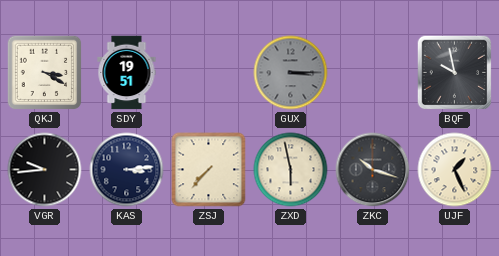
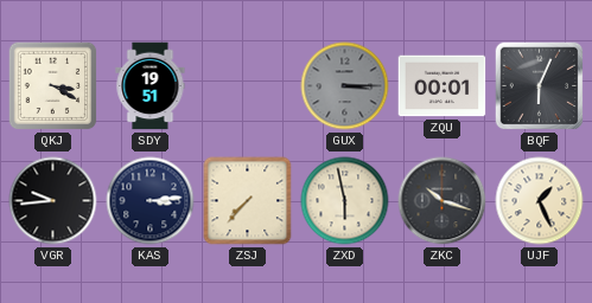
ZQU: none -> 00:01 (443, 86)
BQF: 9:58 -> 6:04 (540, 86)
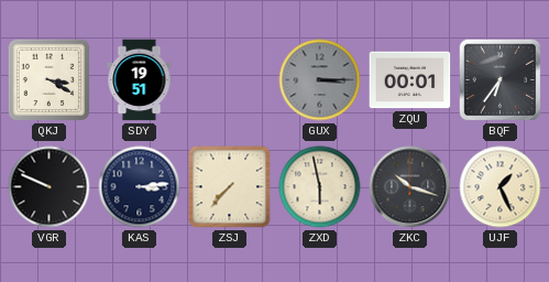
BQF: 6:04 -> 6:36 (501, 80)
VGR: 9:44 -> 9:49 (50, 187)
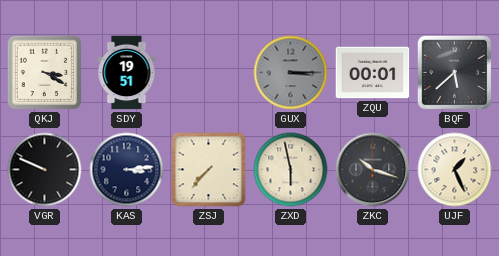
BQF: 6:36 -> 5:38 (455, 73)
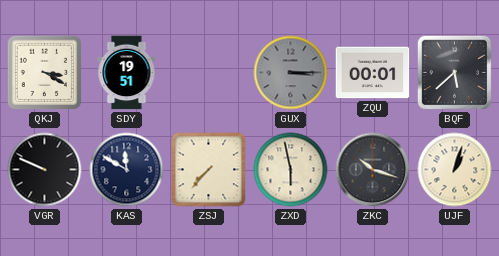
KAS: 3:14 -> 11:50 (127, 170)
UJF: 1:26 -> 1:03 (455, 170)
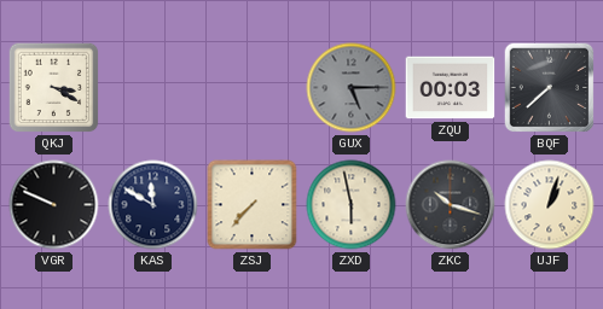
SDY: 19:51 -> none (127, 73)
GUX: 3:15 -> 5:15 (352, 88)
ZQU: 00:01 -> 00:03 (451, 88)
BQF: 5:38 -> 7:38 (550, 88)
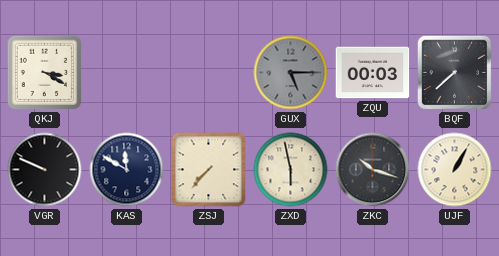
UJF: 1:03 -> 1:05 (455, 170)
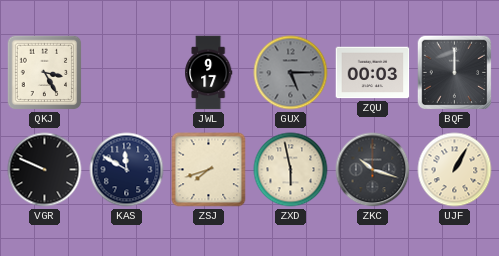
QKJ: 3:20 -> 3:25 (45, 73)
JWL: none -> 9:17 (209, 73)
BQF: 7:38 -> 12:00 (455, 73)
ZSJ: 7:37 -> 7:42 (209, 170)
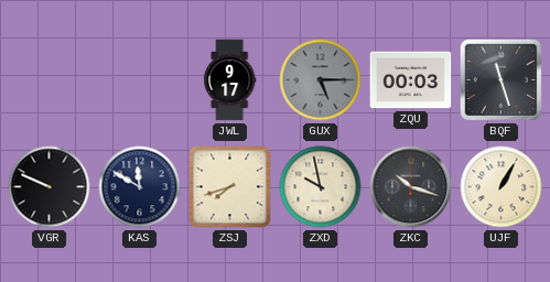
QKJ: 3:25 -> none (45, 73)
BQF: 12:00 -> 11:27 (502, 80)
ZXD: 5:58 -> 9:58 (321, 187)
